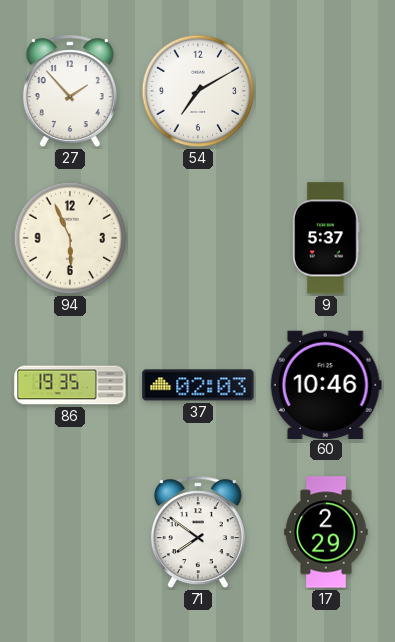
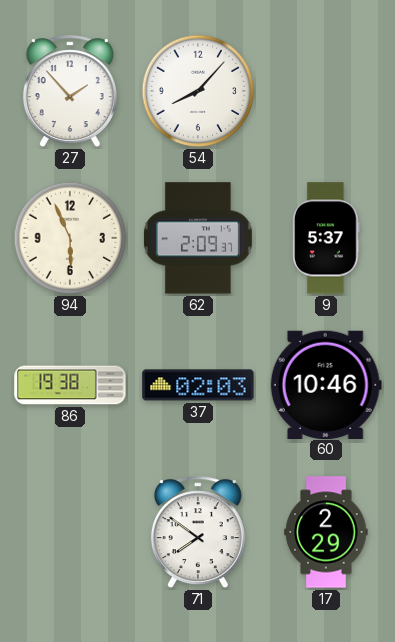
54: 7:10 -> 8:07 (198, 91)
62: none -> 2:09 (198, 238)
86: 19:35 -> 19:38 (70, 385)
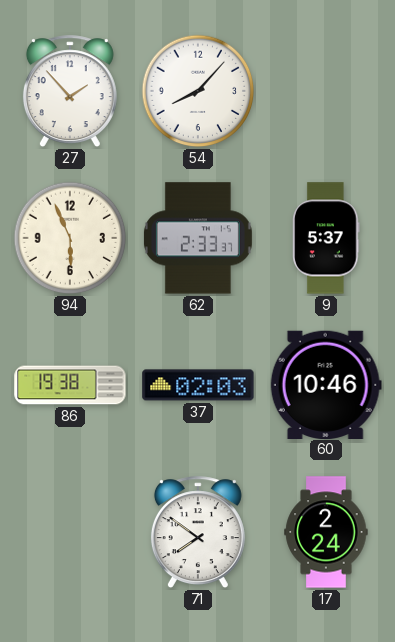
62: 2:09 -> 2:33 (198, 238)
17: 2:29 -> 2:24 (326, 532)
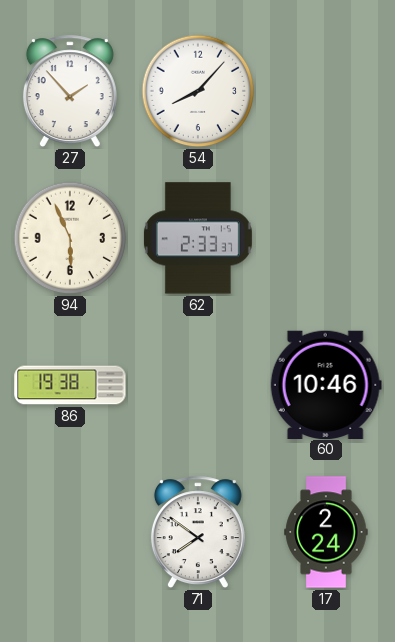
9: 5:37 -> none (326, 238)
37: 02:03 -> none (198, 385)
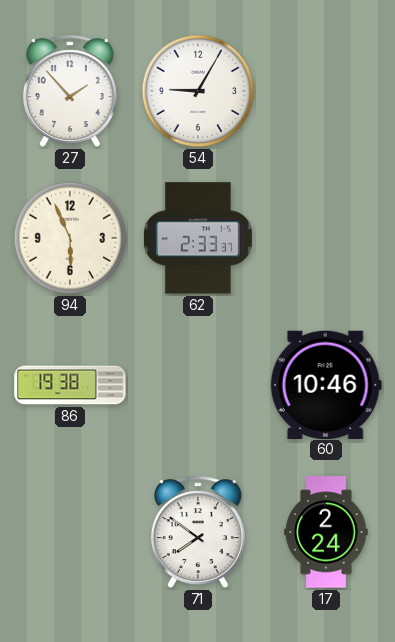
54: 8:07 -> 9:05 (198, 91)
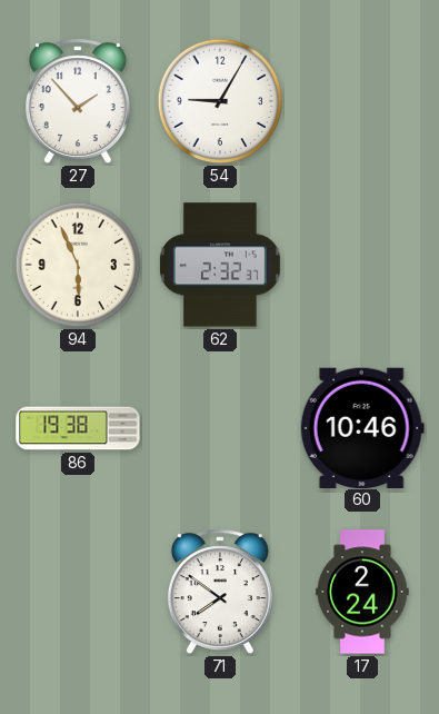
62: 2:33 -> 2:32 (220, 265)
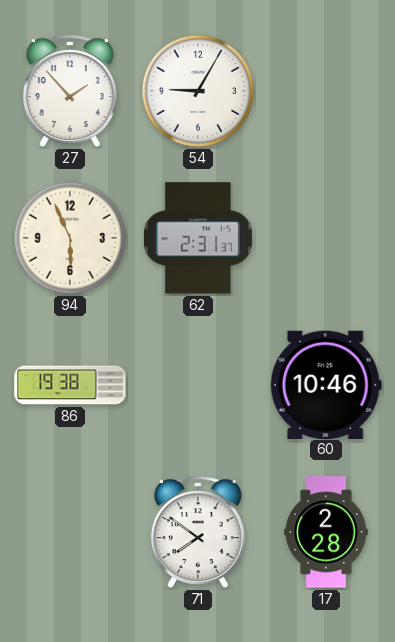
62: 2:32 -> 2:31 (198, 238)
17: 2:24 -> 2:28 (326, 532)
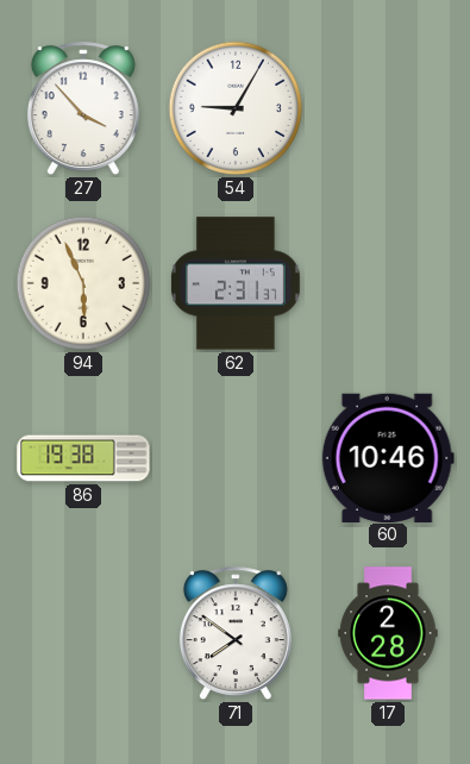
27: 1:53 -> 3:53 (83, 109)
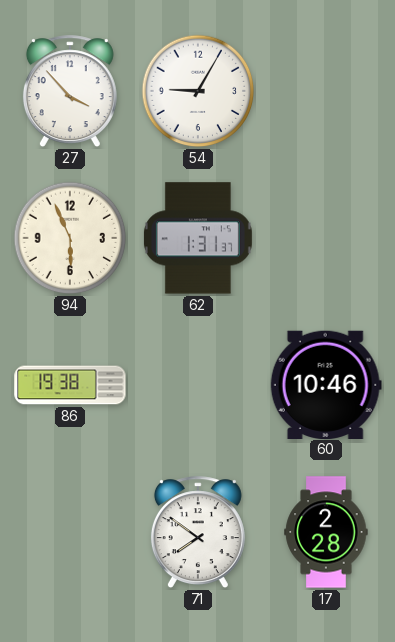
62: 2:31 -> 1:31 (198, 238)
